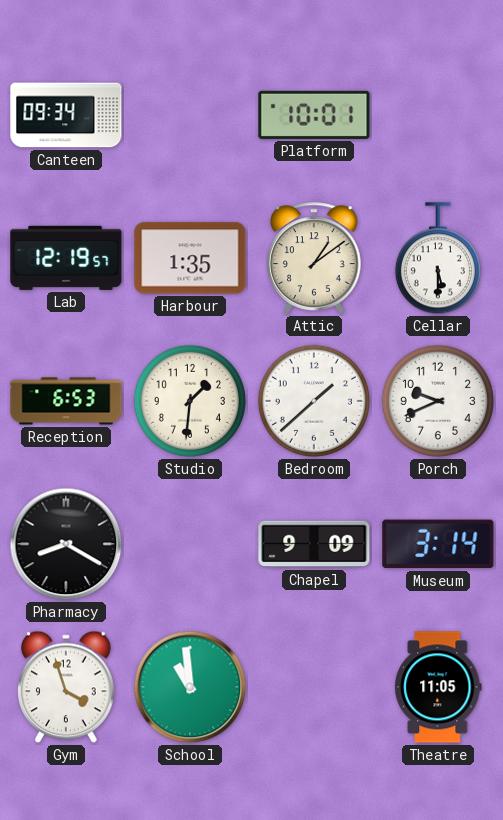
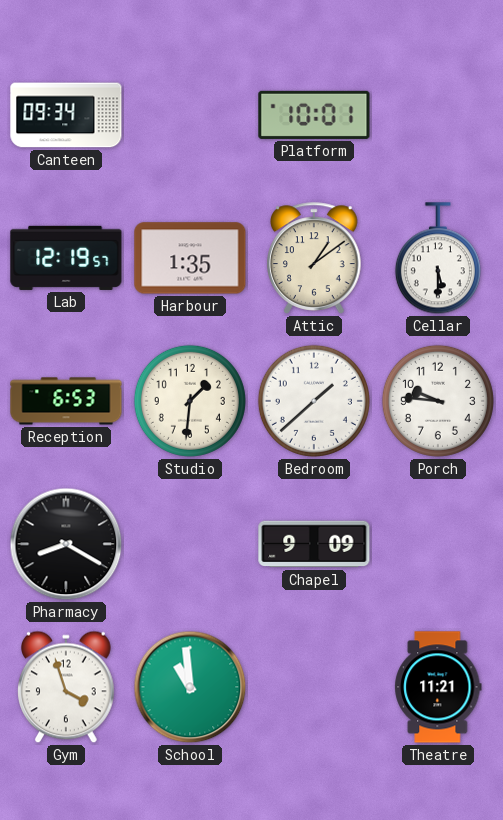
Porch: 9:41 -> 9:46 (438, 401)
Museum: 3:14 -> none (438, 544)
Theatre: 11:05 -> 11:21 (438, 687)
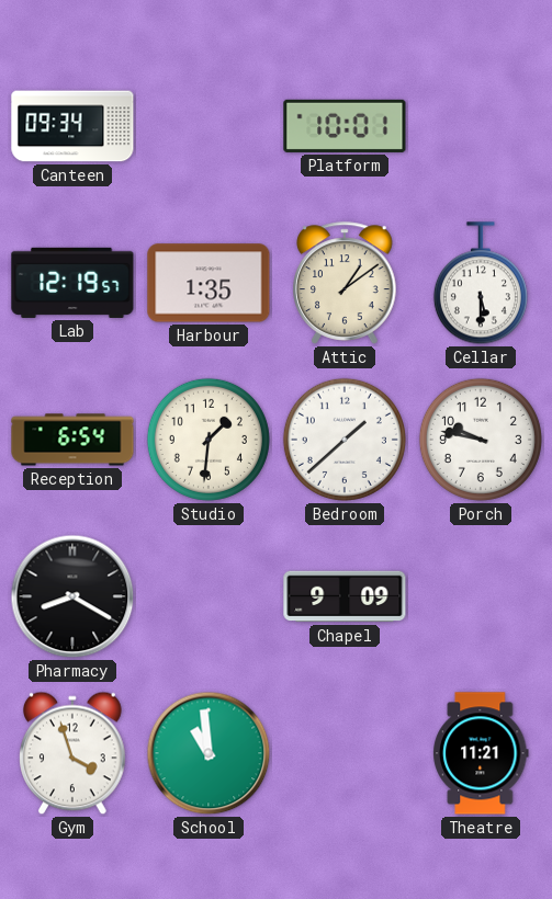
Reception: 6:53 -> 6:54 (72, 440)
Porch: 9:46 -> 9:47 (481, 440)
